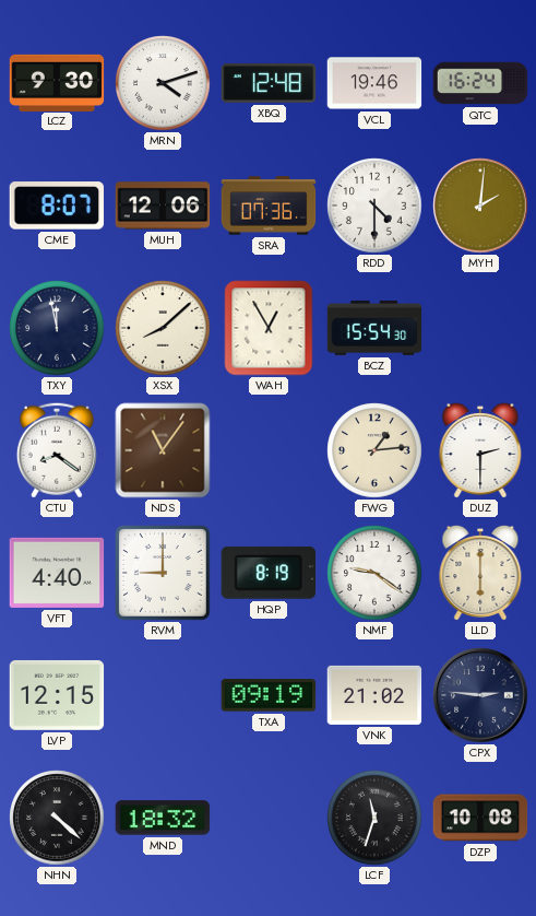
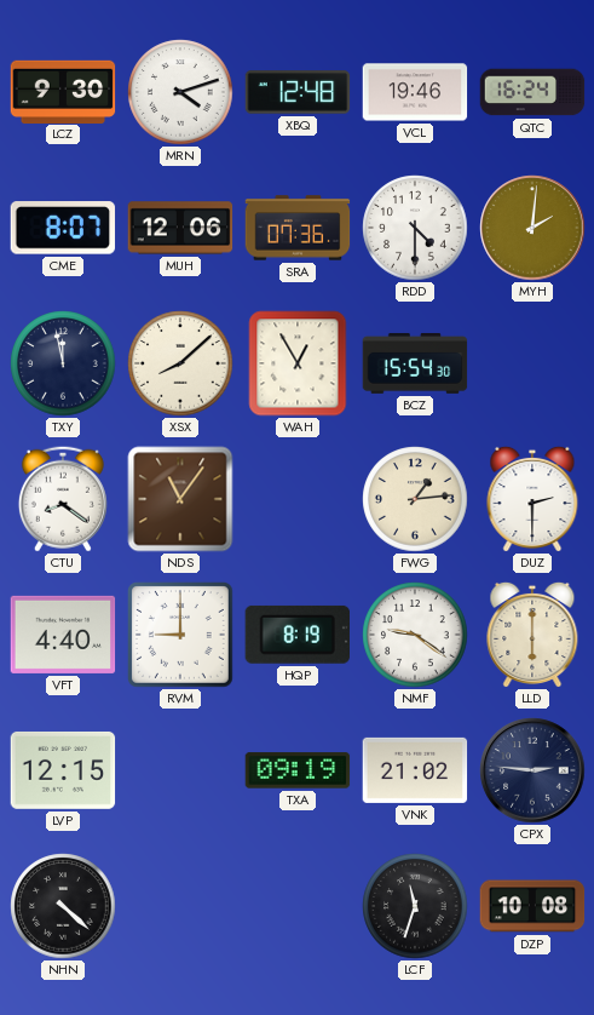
MND: 18:32 -> none (163, 818)
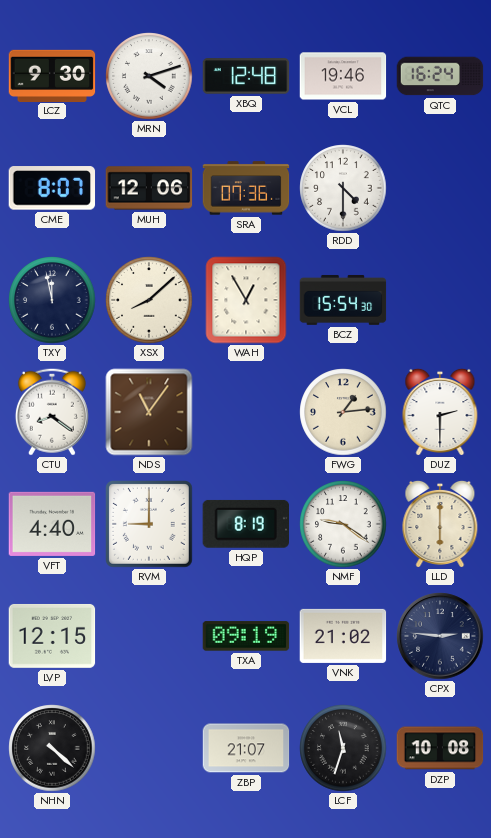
MYH: 2:01 -> none (532, 228)
ZBP: none -> 21:07 (246, 748)
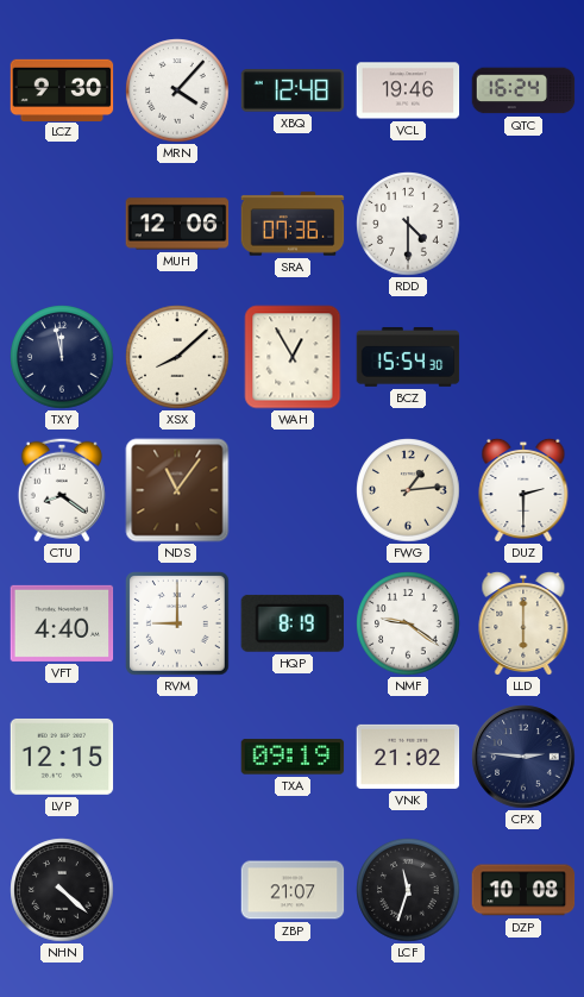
MRN: 4:12 -> 4:07 (177, 90)
CME: 8:07 -> none (52, 188)
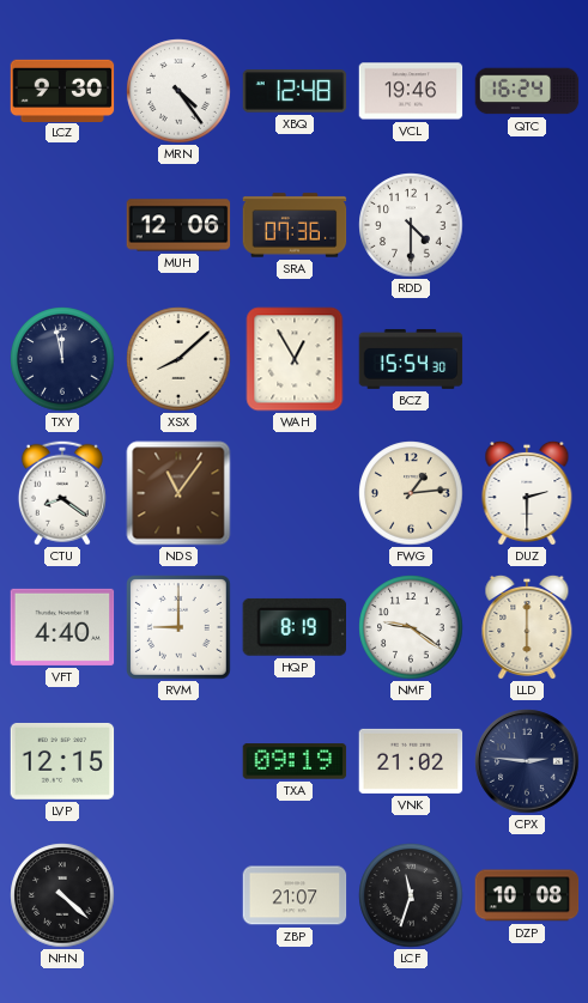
MRN: 4:07 -> 4:24 (178, 91)
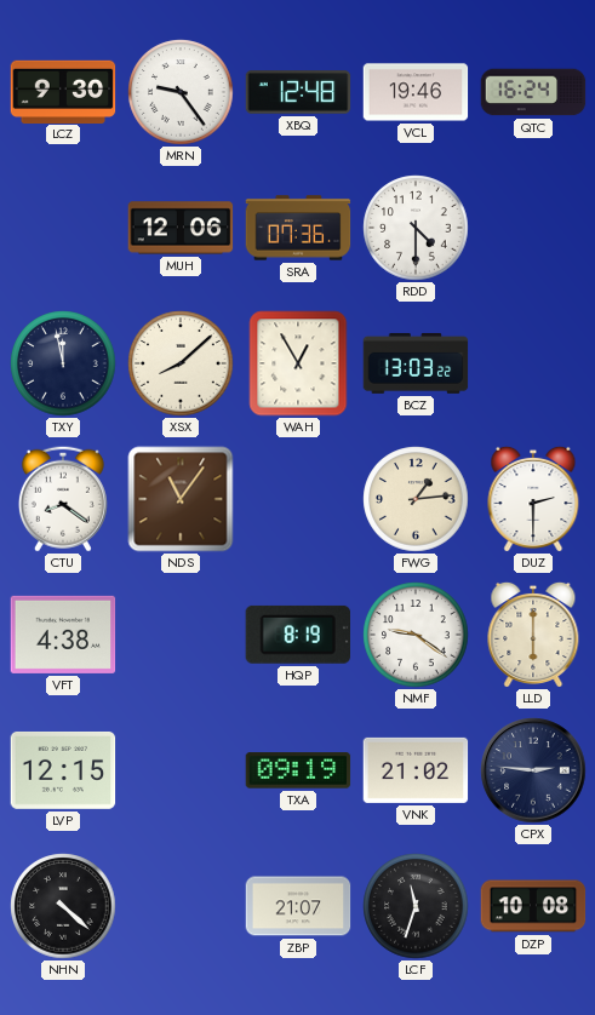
MRN: 4:24 -> 9:24 (181, 92)
BCZ: 15:54 -> 13:03 (416, 363)
VFT: 4:40 -> 4:38 (63, 635)
RVM: 9:00 -> none (180, 628)
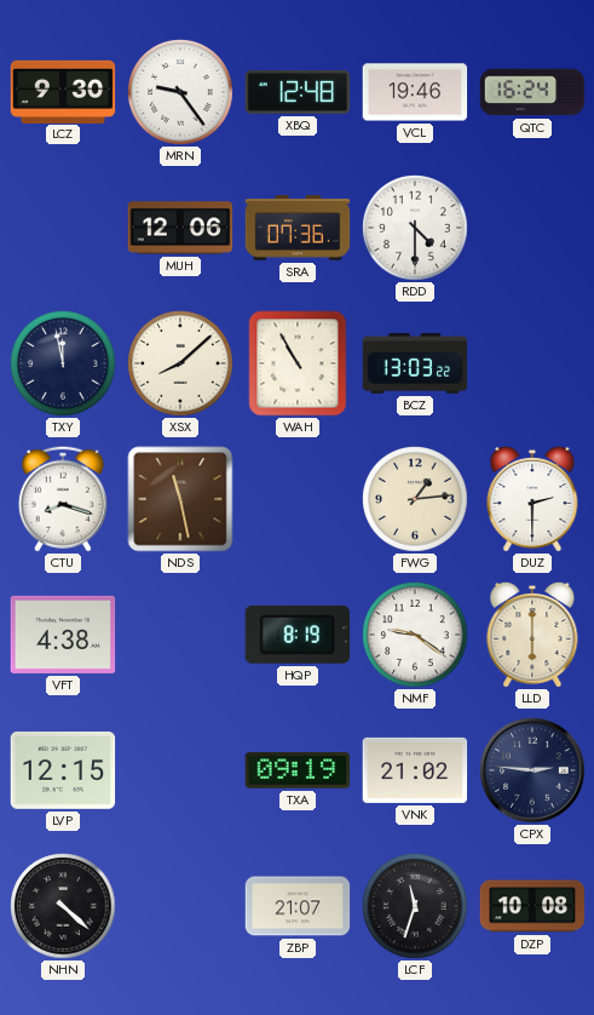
WAH: 12:55 -> 10:55 (298, 363)
CTU: 8:21 -> 8:18 (63, 499)
NDS: 11:06 -> 11:28 (180, 499)
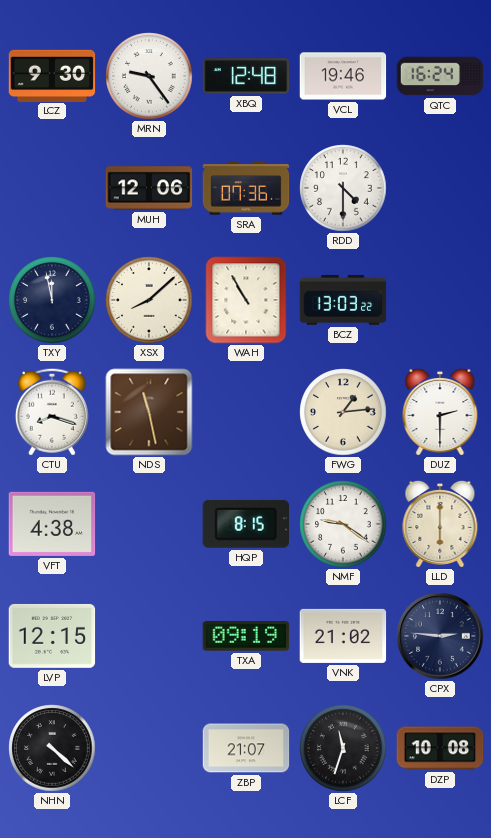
HQP: 8:19 -> 8:15 (245, 524)
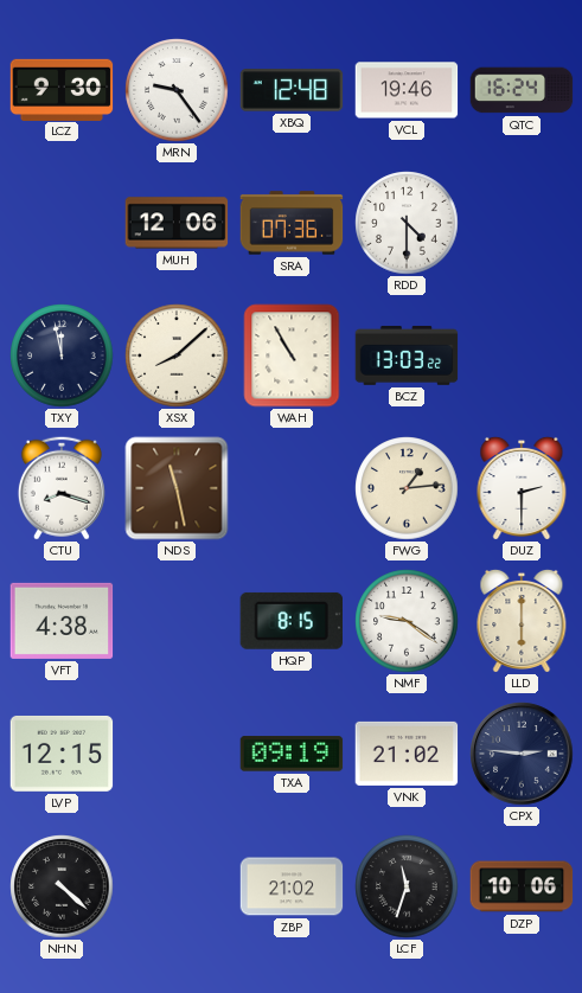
ZBP: 21:07 -> 21:02 (292, 886)
DZP: 10:08 -> 10:06 (522, 886)
